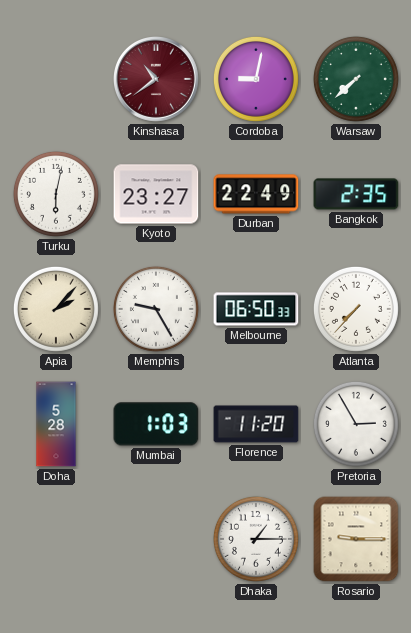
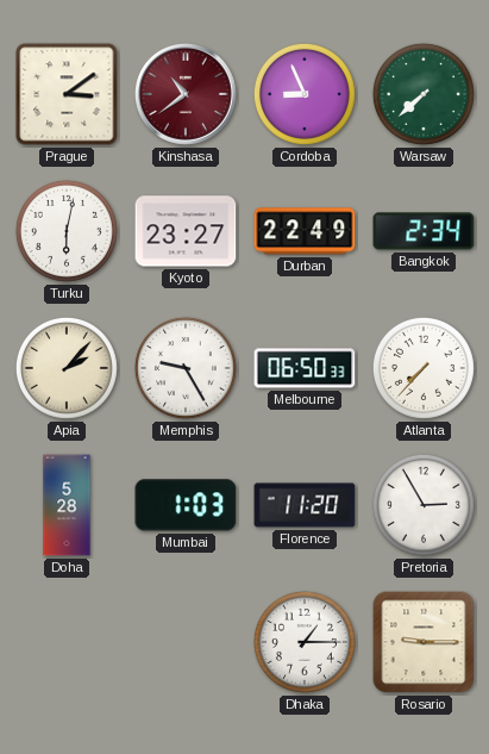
Prague: none -> 3:09 (67, 94)
Cordoba: 9:02 -> 8:56 (305, 94)
Bangkok: 2:35 -> 2:34 (424, 231)
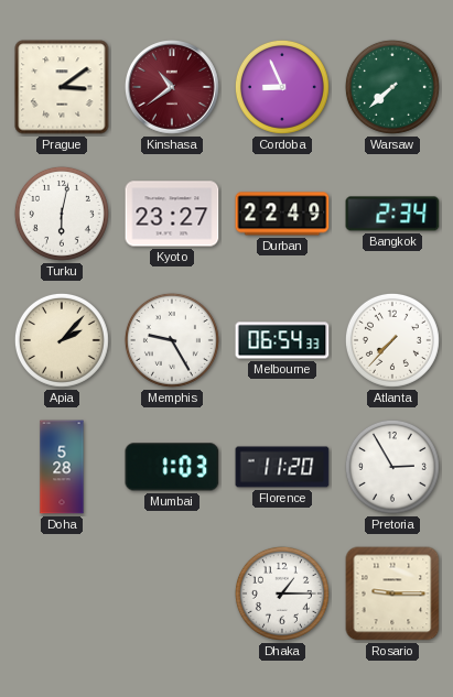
Melbourne: 06:50 -> 06:54 (282, 340)
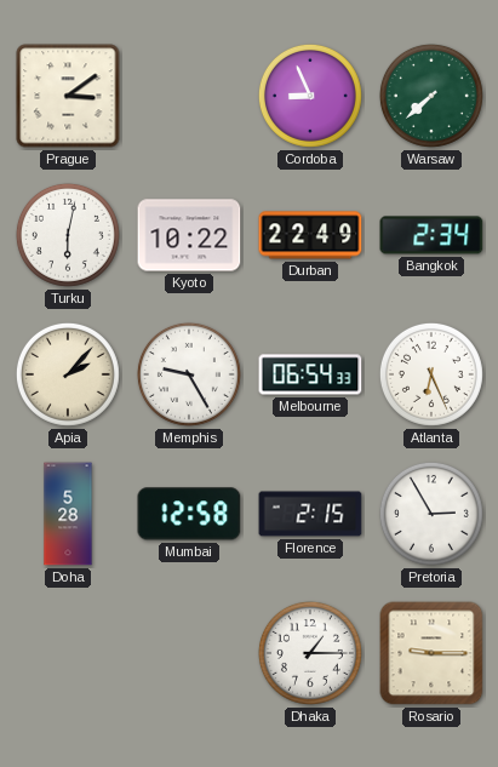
Kinshasa: 10:39 -> none (173, 88)
Kyoto: 23:27 -> 10:22 (189, 235)
Atlanta: 7:37 -> 6:26 (431, 374)
Mumbai: 1:03 -> 12:58 (189, 514)
Florence: 11:20 -> 2:15 (310, 514)
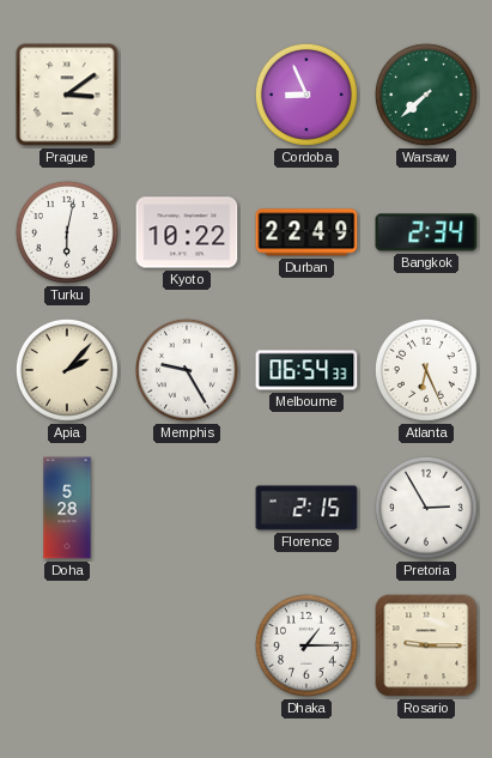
Mumbai: 12:58 -> none (189, 514)
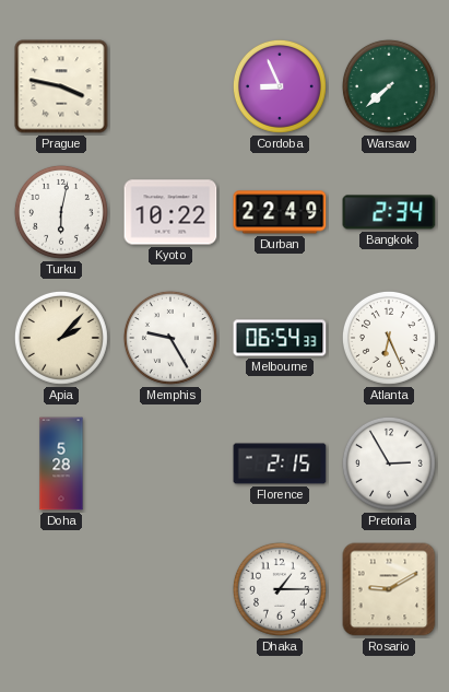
Prague: 3:09 -> 3:47 (61, 86)
Rosario: 9:15 -> 9:10 (389, 589)
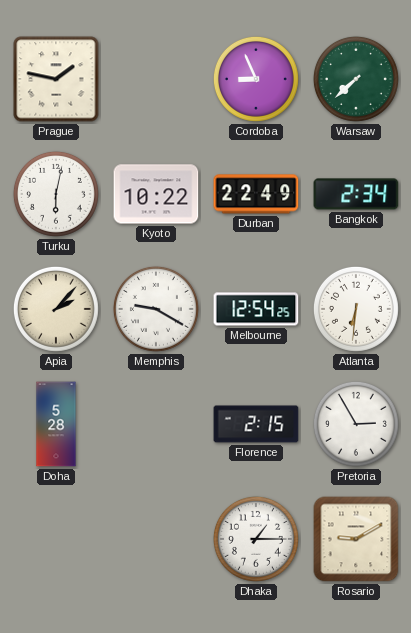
Prague: 3:47 -> 1:47 (56, 79)
Memphis: 9:25 -> 9:20 (156, 309)
Melbourne: 06:54 -> 12:54 (256, 309)
Atlanta: 6:26 -> 6:31 (356, 309)
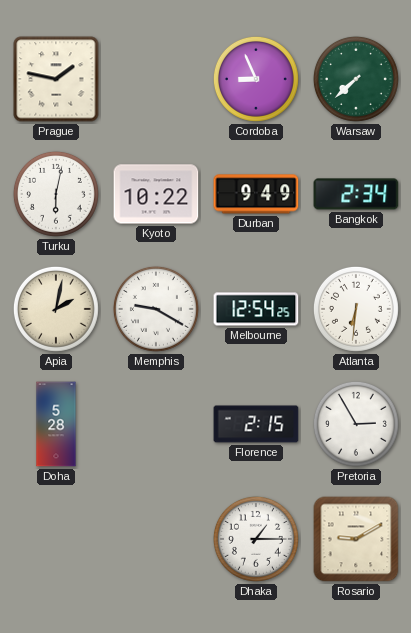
Durban: 22:49 -> 9:49 (256, 194)
Apia: 2:07 -> 2:02 (56, 309)
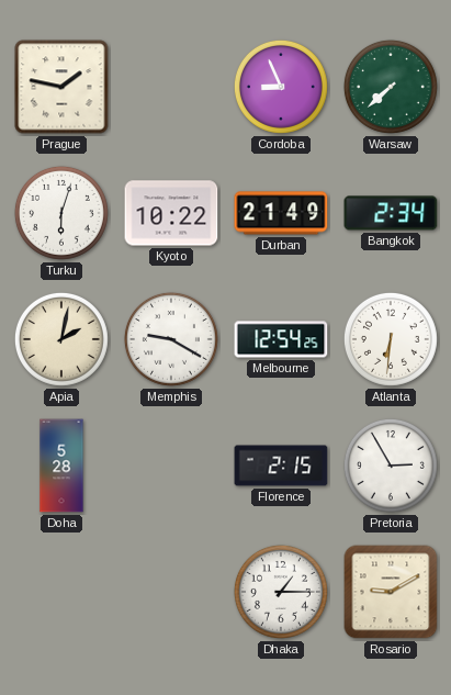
Turku: 6:02 -> 6:03 (61, 213)
Durban: 9:49 -> 21:49 (281, 213)
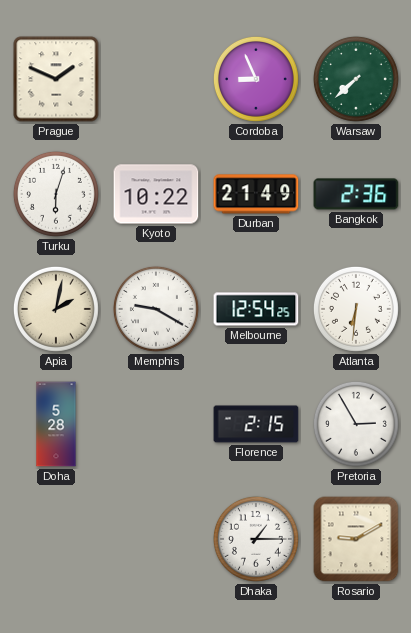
Prague: 1:47 -> 1:49 (56, 79)
Bangkok: 2:34 -> 2:36 (356, 194)
